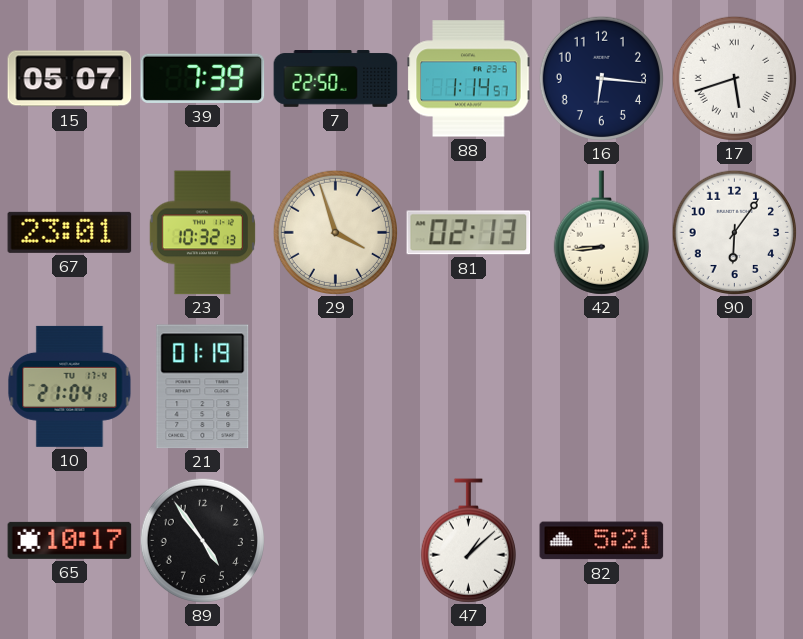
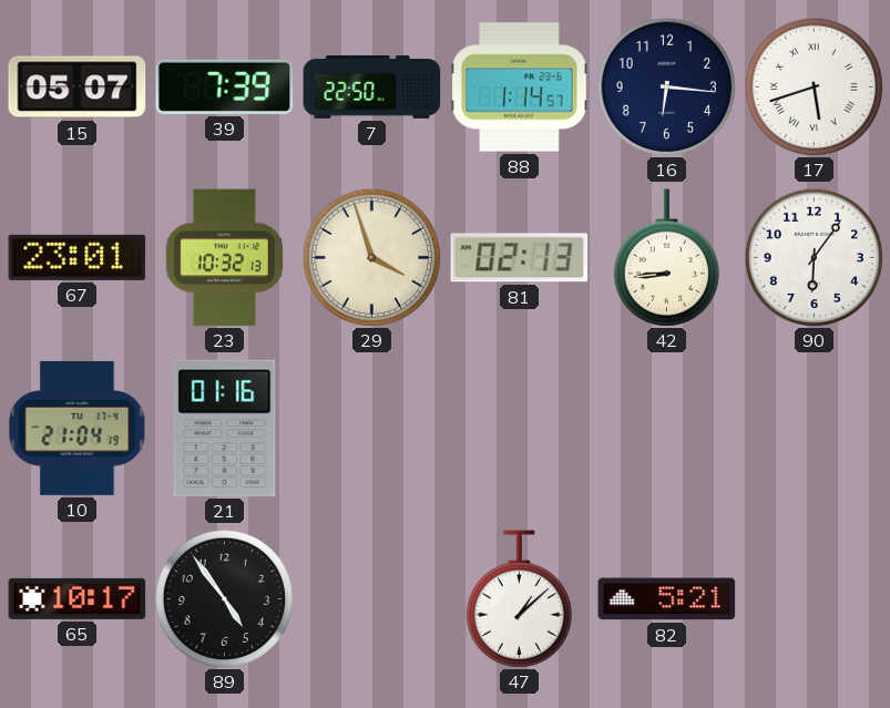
21: 01:19 -> 01:16 (225, 429)
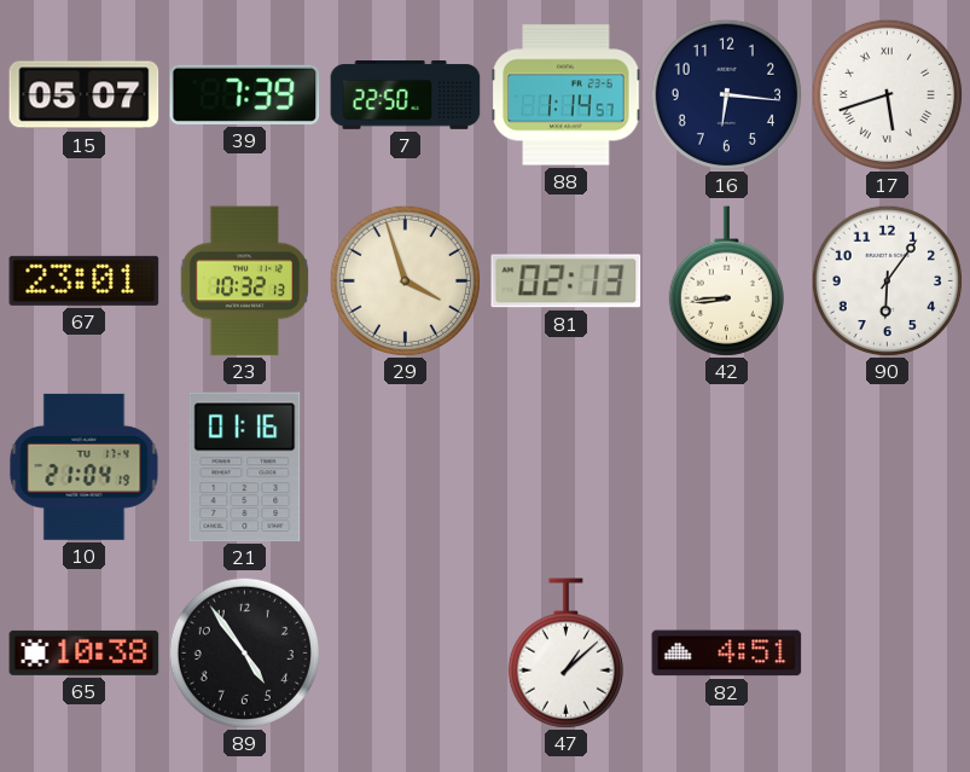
65: 10:17 -> 10:38 (85, 652)
82: 5:21 -> 4:51 (727, 654)
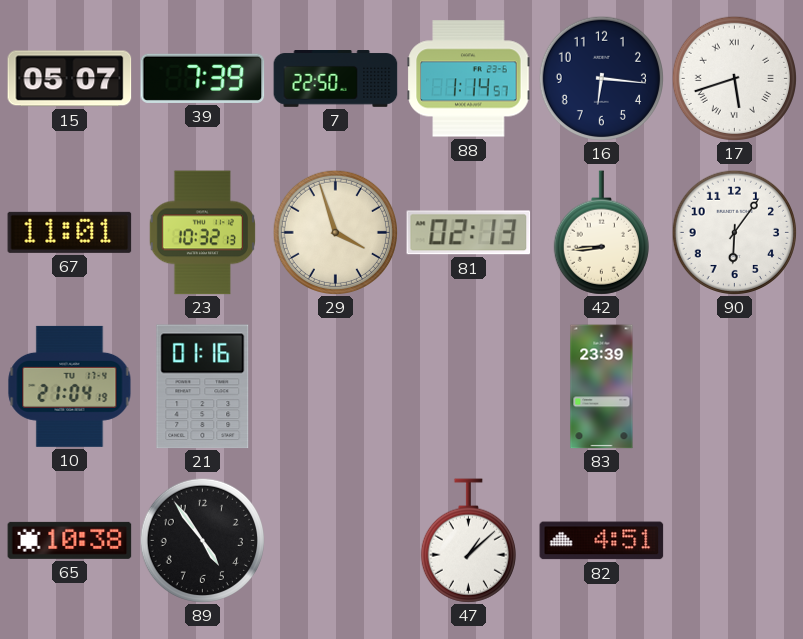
67: 23:01 -> 11:01 (70, 232)
83: none -> 23:39 (602, 387)
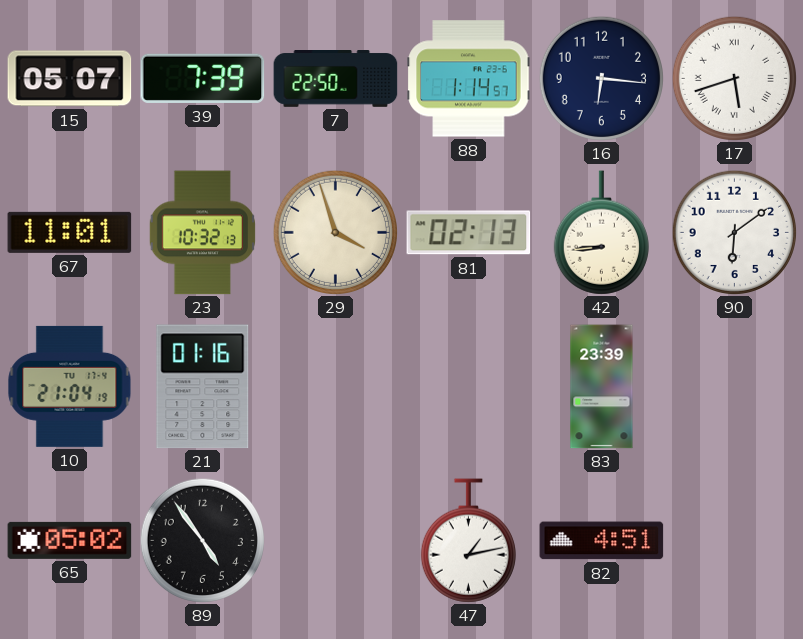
90: 6:06 -> 6:09 (734, 232)
65: 10:38 -> 05:02 (70, 540)
47: 1:08 -> 1:13 (468, 541)
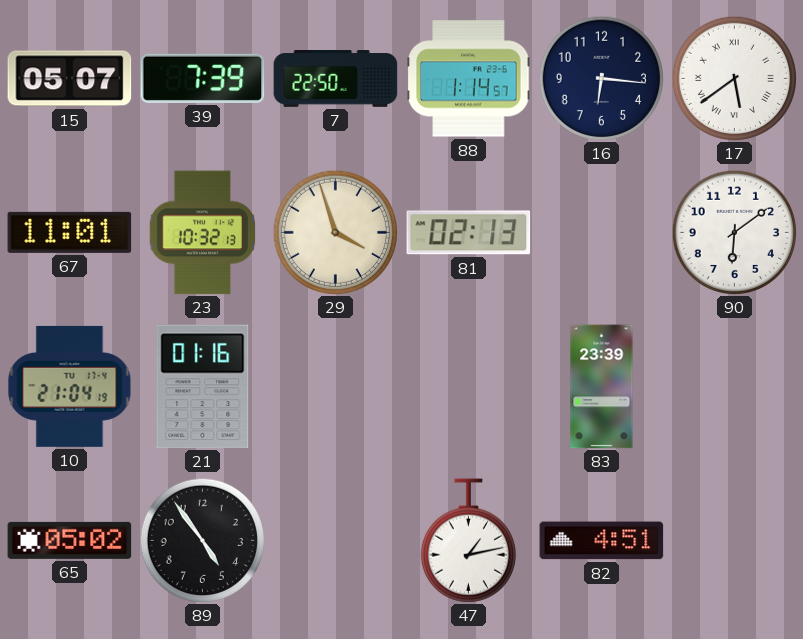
17: 5:42 -> 5:39 (734, 78)
42: 8:44 -> none (601, 233)
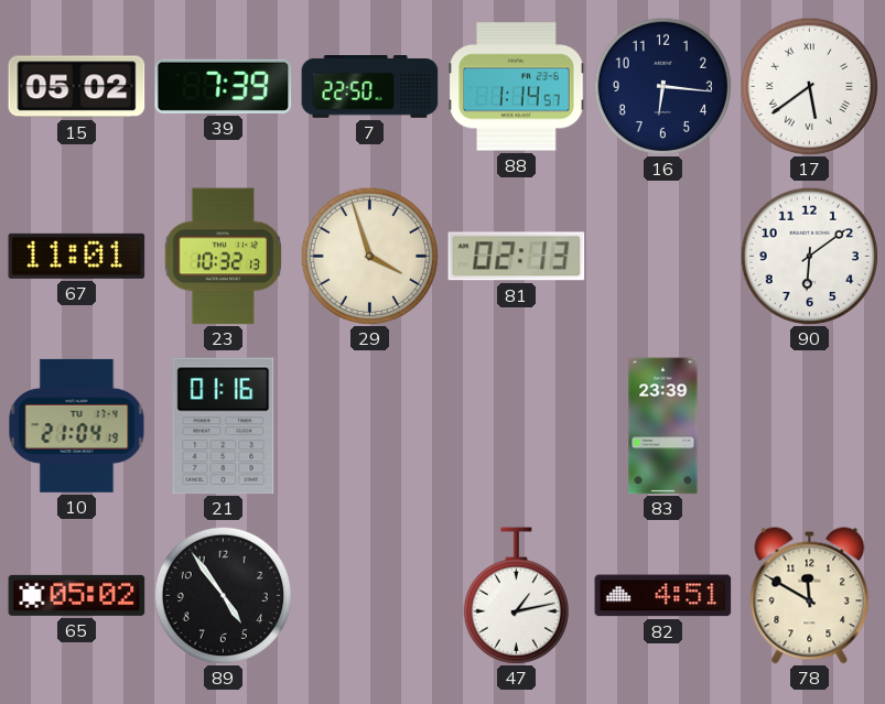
15: 05:07 -> 05:02 (77, 87)
78: none -> 11:50 (810, 596)
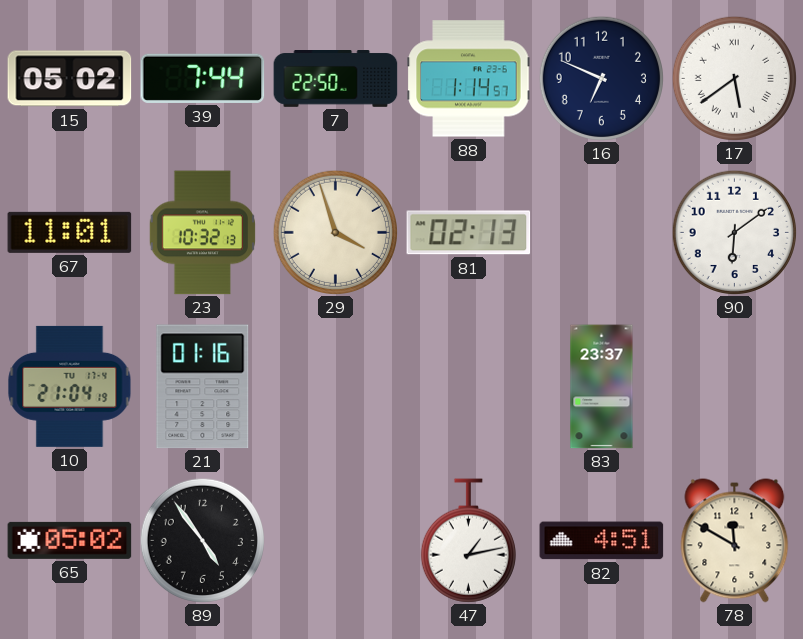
39: 7:39 -> 7:44 (203, 78)
16: 6:16 -> 6:49 (601, 78)
83: 23:39 -> 23:37 (602, 387)
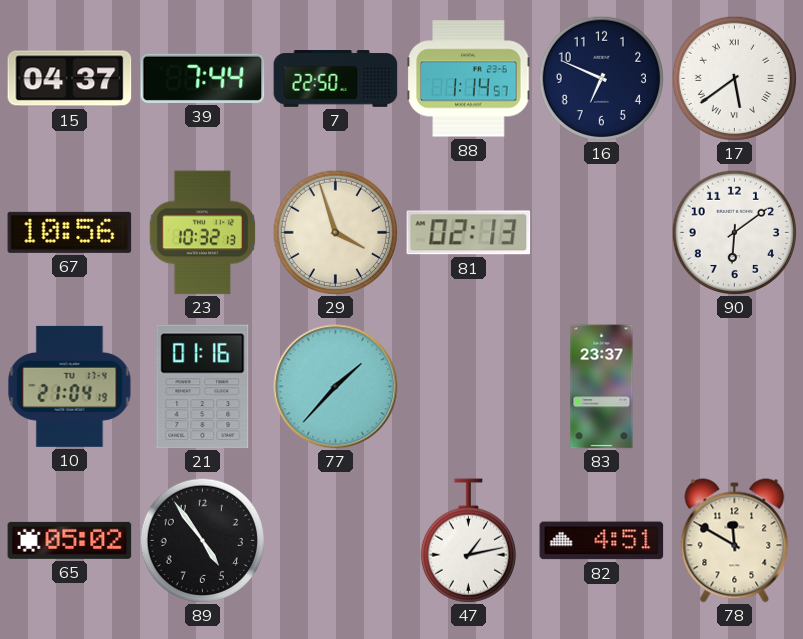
15: 05:02 -> 04:37 (70, 79)
67: 11:01 -> 10:56 (70, 232)
77: none -> 1:37 (336, 387)
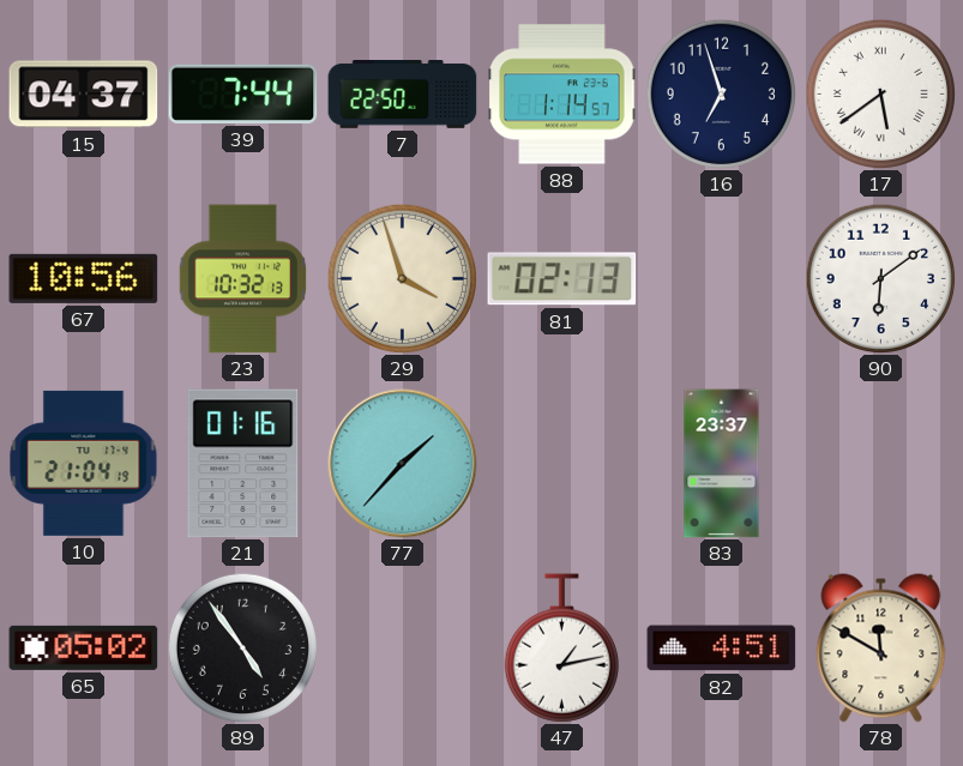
16: 6:49 -> 6:57 (721, 94)
